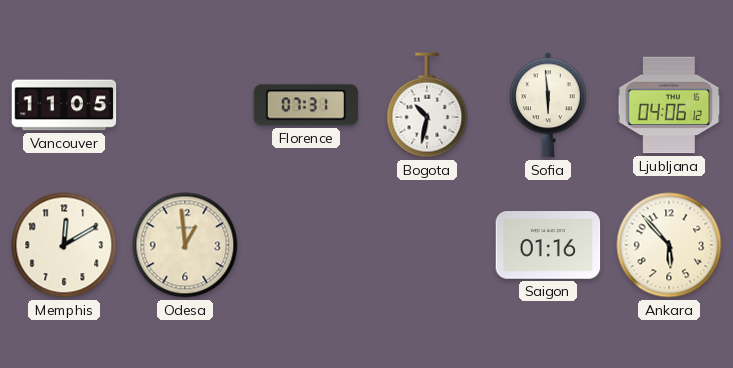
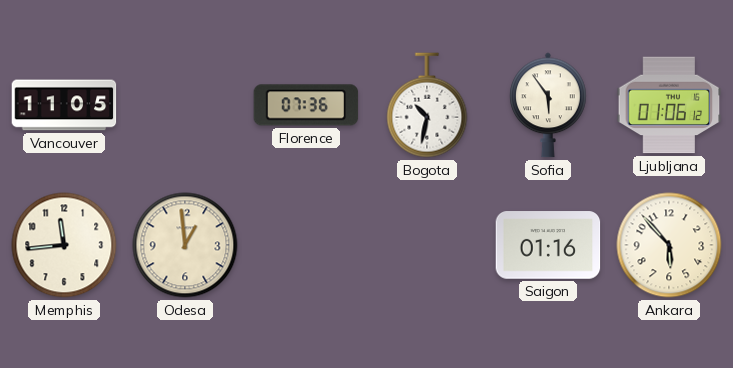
Florence: 07:31 -> 07:36 (306, 105)
Sofia: 5:59 -> 5:54 (548, 105)
Ljubljana: 04:06 -> 01:06 (669, 105)
Memphis: 12:10 -> 11:44 (64, 245)
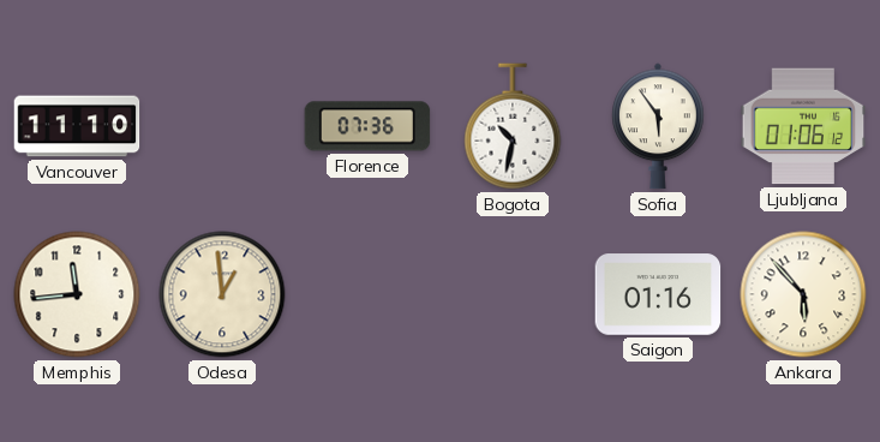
Vancouver: 11:05 -> 11:10 (77, 126)
